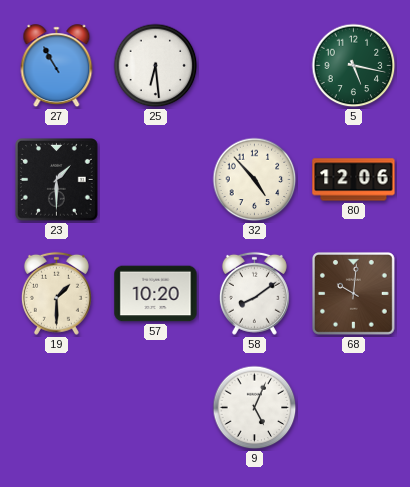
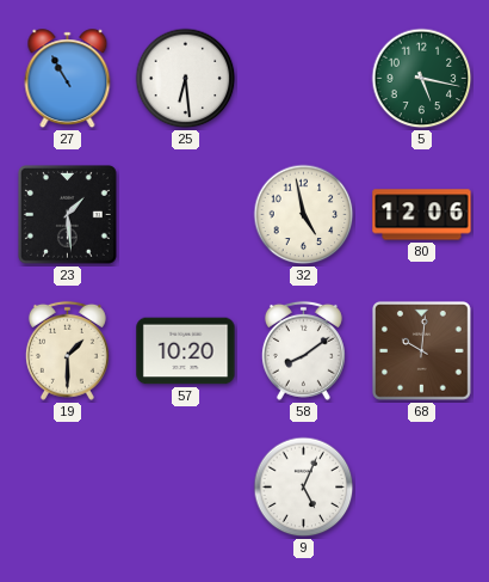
23: 1:30 -> 1:29 (68, 215)
32: 4:53 -> 4:58 (304, 215)
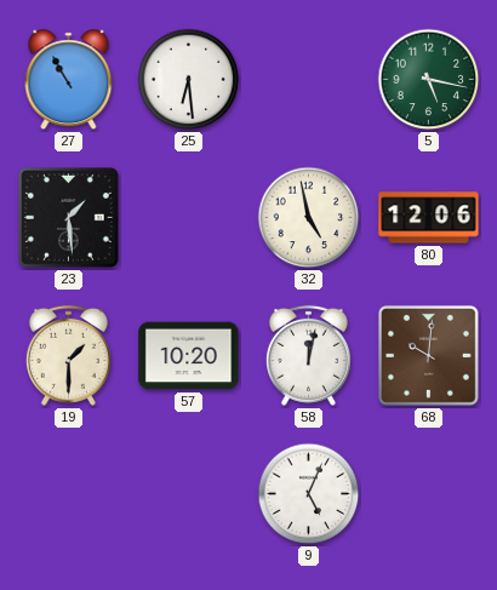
58: 8:09 -> 12:02 (308, 355)
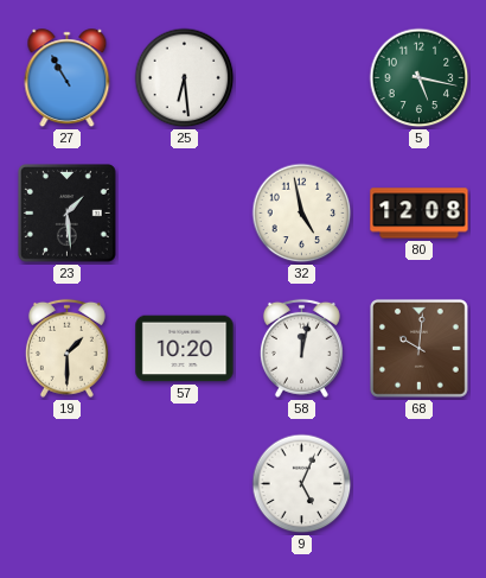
80: 12:06 -> 12:08 (420, 214)
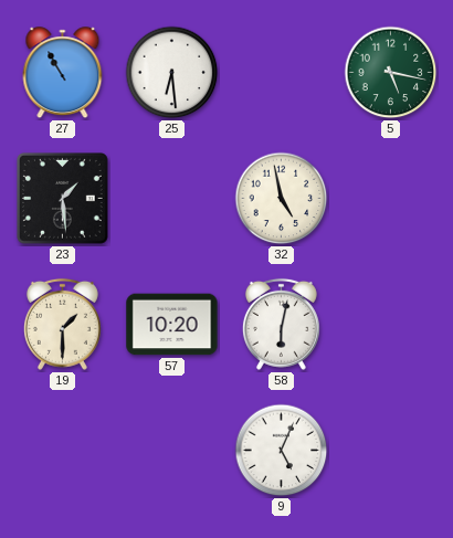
80: 12:08 -> none (420, 214)
58: 12:02 -> 6:02 (281, 324)
68: 10:01 -> none (420, 349)
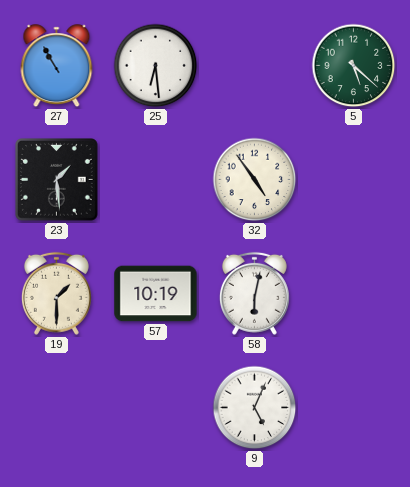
5: 5:17 -> 5:22 (354, 66)
32: 4:58 -> 4:54 (255, 180)
57: 10:20 -> 10:19 (156, 294)
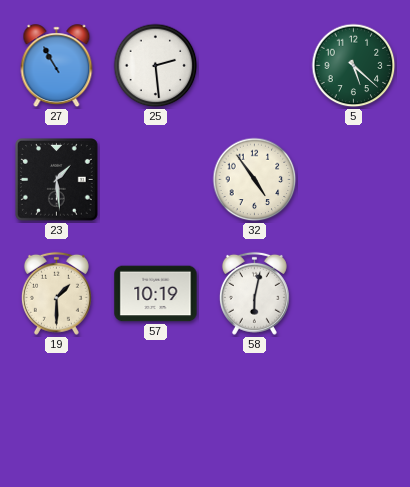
25: 6:29 -> 2:29 (156, 66)
9: 5:04 -> none (255, 408)
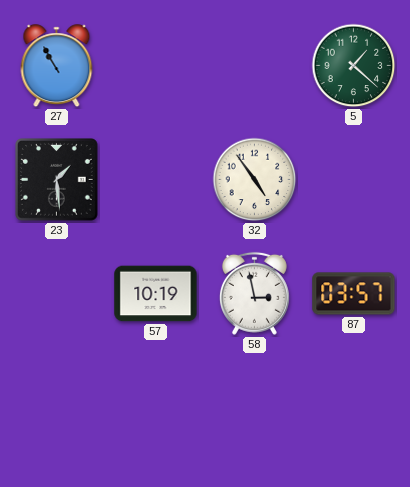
25: 2:29 -> none (156, 66)
5: 5:22 -> 1:22 (354, 66)
19: 1:30 -> none (56, 293)
58: 6:02 -> 2:58 (254, 293)
87: none -> 03:57 (354, 294)
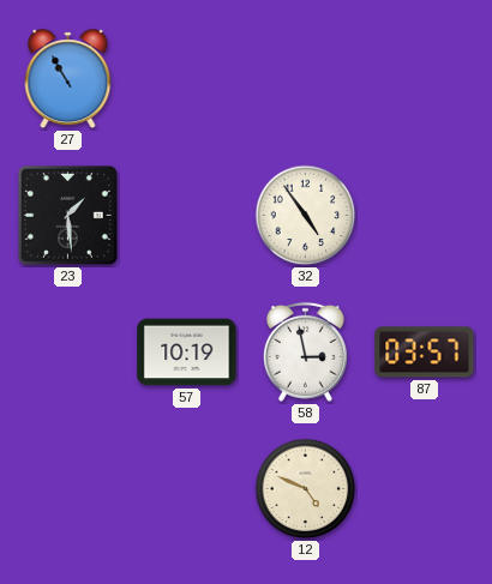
5: 1:22 -> none (354, 66)
12: none -> 4:49 (306, 489)
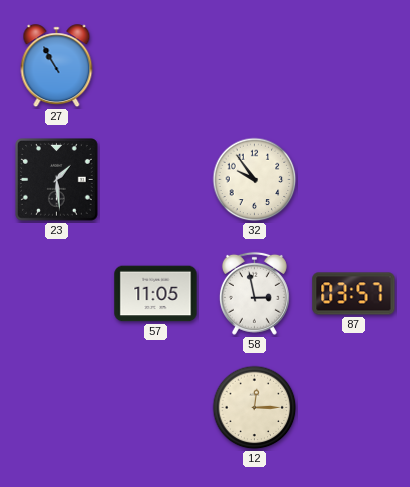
32: 4:54 -> 9:54 (255, 180)
57: 10:19 -> 11:05 (156, 294)
12: 4:49 -> 12:15 (255, 408)
